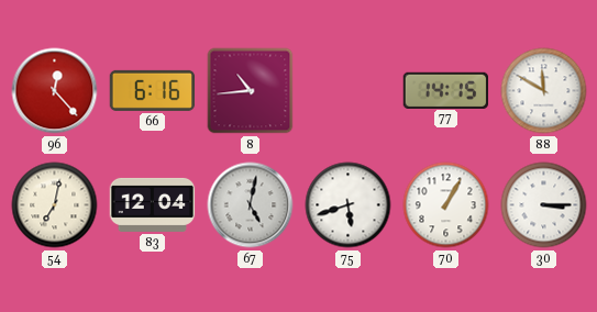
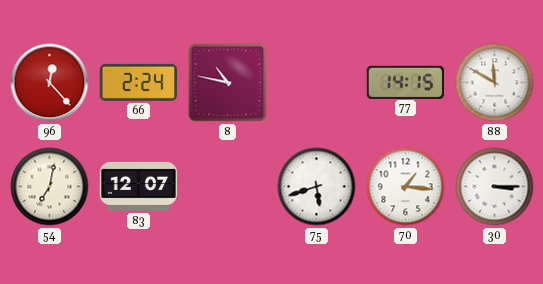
66: 6:16 -> 2:24 (139, 82)
8: 10:44 -> 10:47 (228, 83)
83: 12:04 -> 12:07 (139, 186)
67: 5:02 -> none (251, 205)
70: 1:05 -> 1:16 (406, 187)
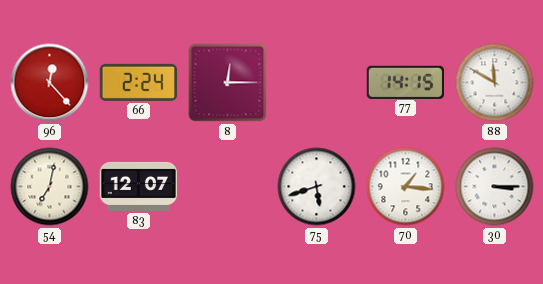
8: 10:47 -> 12:15 (228, 83)
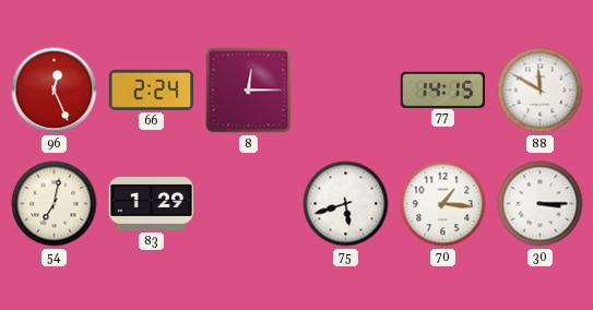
96: 12:23 -> 12:26 (55, 91)
83: 12:07 -> 1:29 (152, 203)
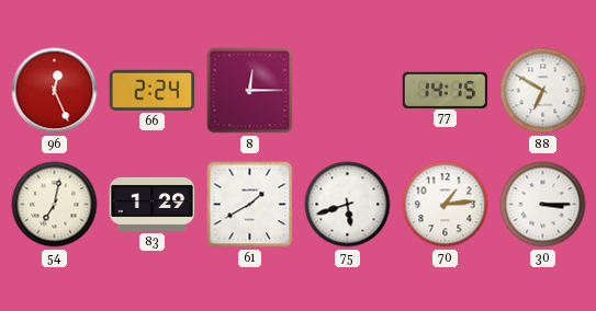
88: 11:50 -> 6:50 (543, 91)
61: none -> 1:40 (250, 205)
70: 1:16 -> 1:14 (446, 205)
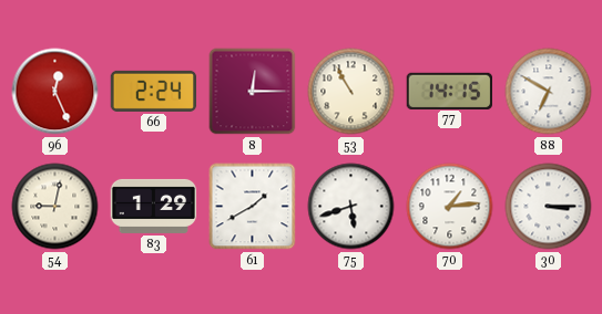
53: none -> 10:55 (351, 92)
54: 7:02 -> 9:02 (55, 207)
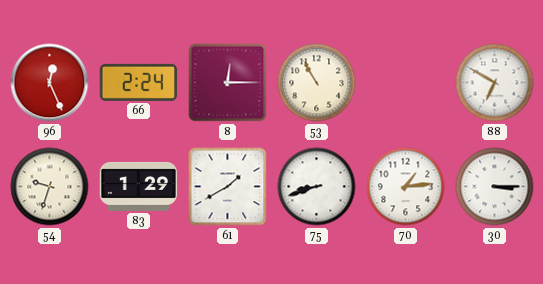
77: 14:15 -> none (450, 91)
54: 9:02 -> 9:33 (50, 187)
75: 5:42 -> 8:42 (317, 187)
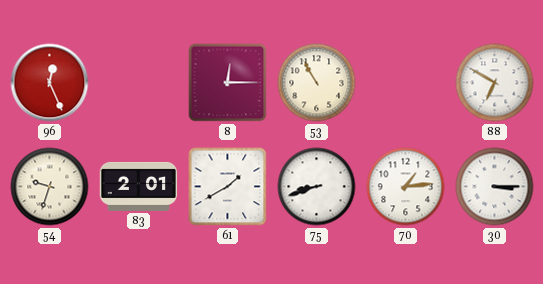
66: 2:24 -> none (139, 82)
83: 1:29 -> 2:01 (139, 186)
